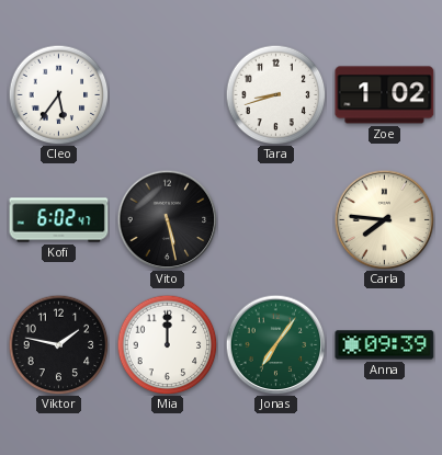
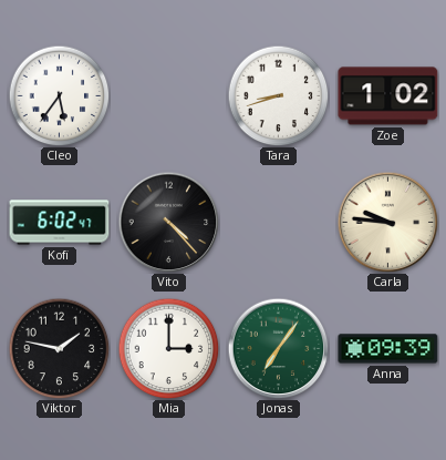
Vito: 5:28 -> 4:23 (168, 222)
Carla: 7:46 -> 9:46 (387, 222)
Mia: 12:00 -> 3:00 (168, 348)
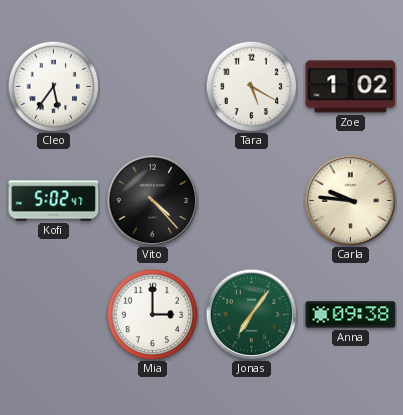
Tara: 8:42 -> 5:20 (251, 86)
Kofi: 6:02 -> 5:02 (54, 201)
Viktor: 1:47 -> none (59, 348)
Anna: 09:39 -> 09:38 (351, 315)
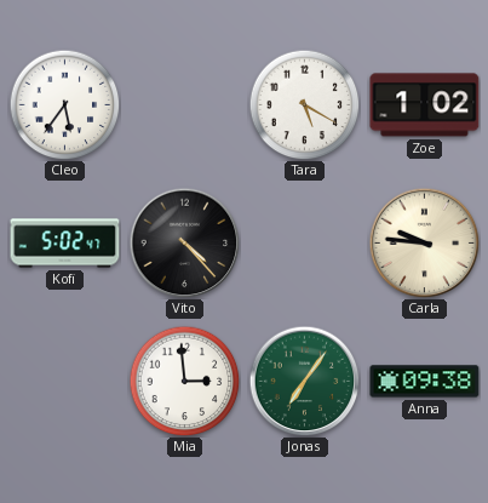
Mia: 3:00 -> 2:59 (184, 381)
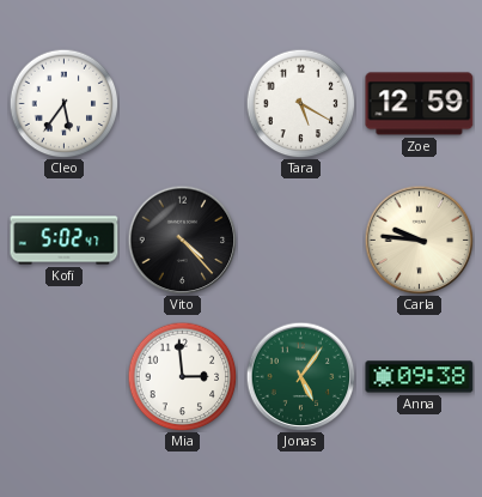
Zoe: 1:02 -> 12:59 (420, 104)
Jonas: 7:06 -> 5:06 (300, 376)
